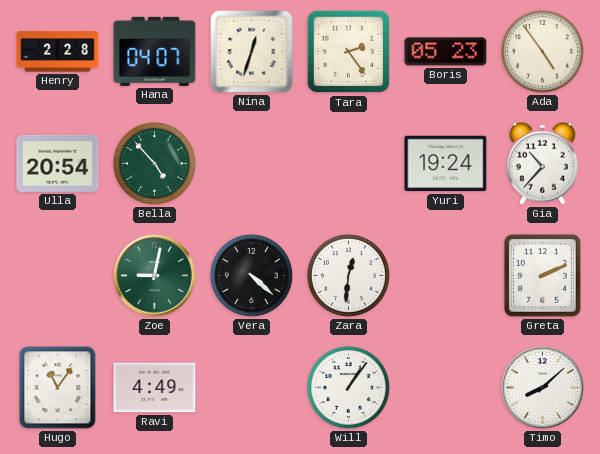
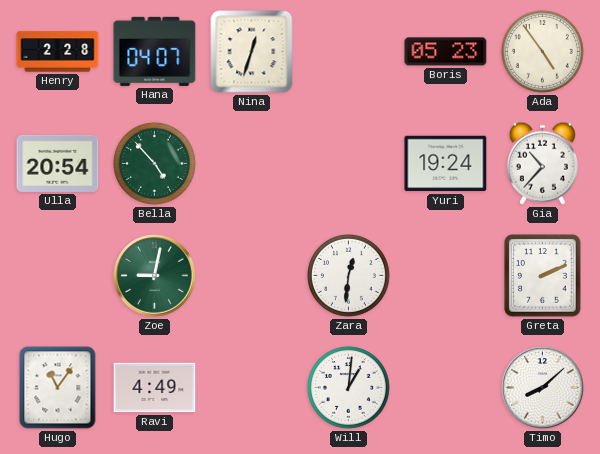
Tara: 2:24 -> none (349, 52)
Vera: 4:22 -> none (251, 275)
Will: 1:06 -> 1:01 (348, 387)
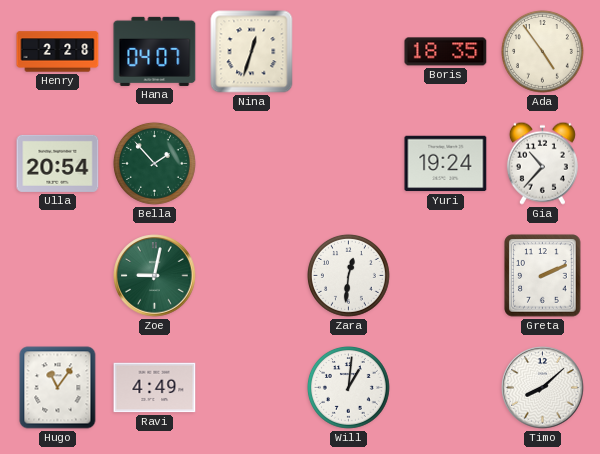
Boris: 05:23 -> 18:35 (446, 52)
Bella: 4:53 -> 1:53 (154, 163)
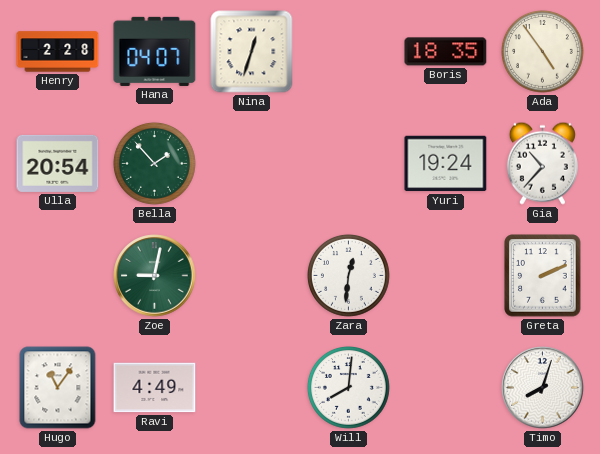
Will: 1:01 -> 8:01 (348, 387)
Timo: 8:08 -> 8:03 (543, 388)
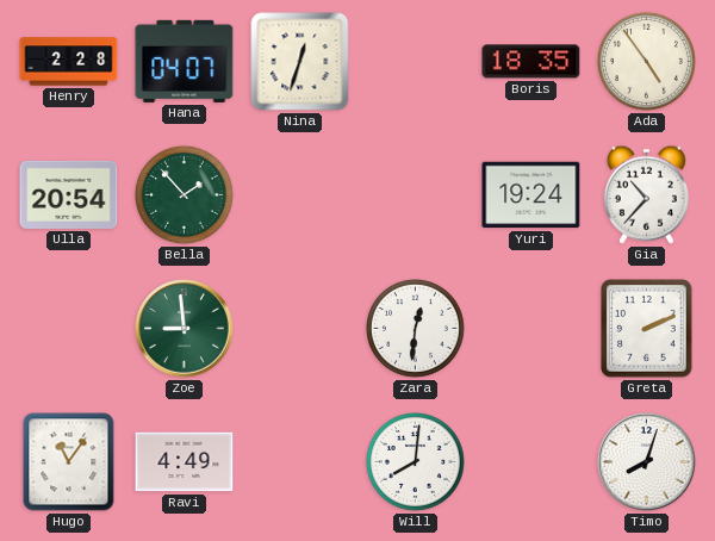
Zoe: 9:02 -> 8:59 (185, 329)
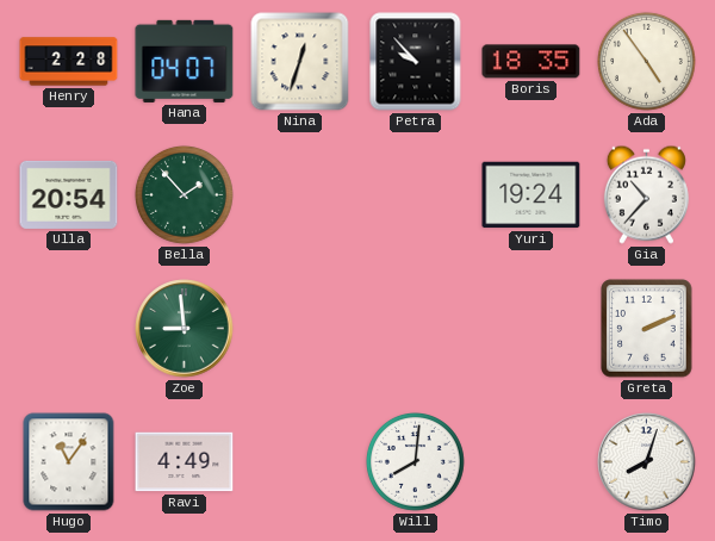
Petra: none -> 9:53 (416, 62)
Zara: 12:31 -> none (415, 328)
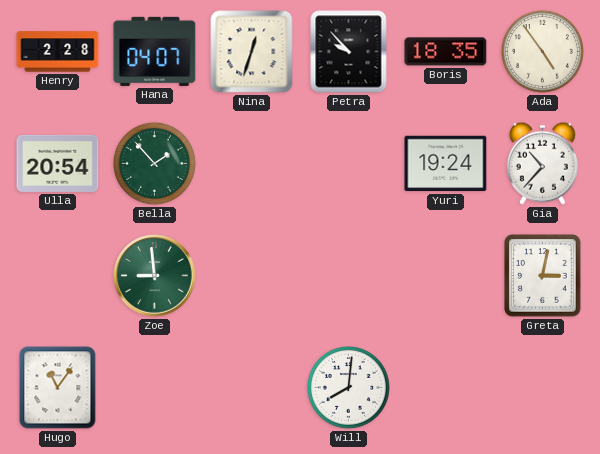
Greta: 2:11 -> 3:02 (543, 276)
Ravi: 4:49 -> none (185, 462)
Timo: 8:03 -> none (647, 462)
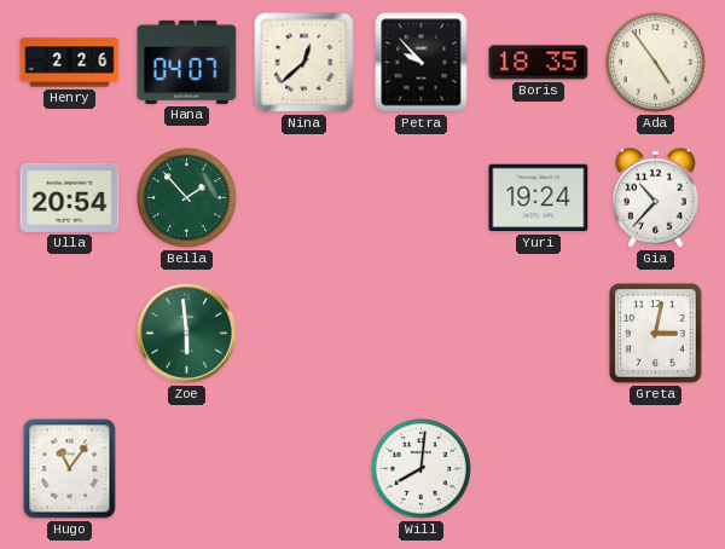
Henry: 2:28 -> 2:26 (70, 63)
Nina: 12:33 -> 12:38 (304, 63)
Zoe: 8:59 -> 5:59 (187, 334)
